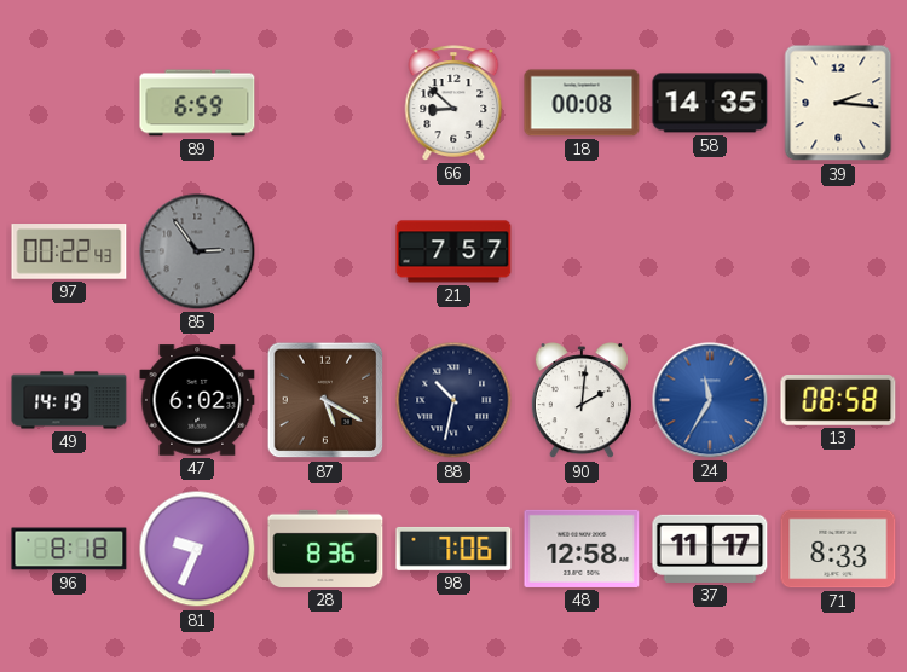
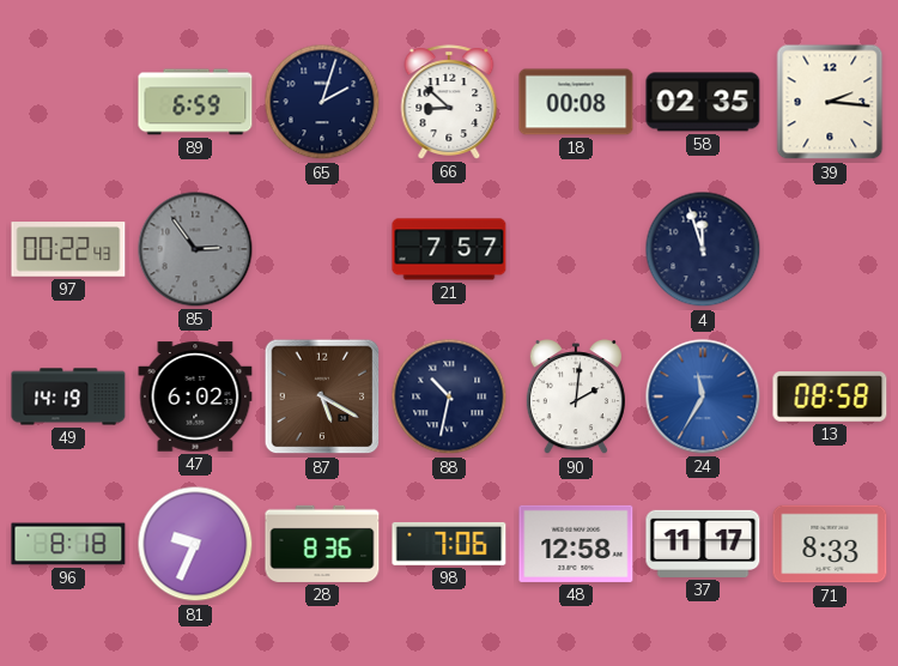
65: none -> 2:03 (322, 102)
58: 14:35 -> 02:35 (703, 102)
4: none -> 11:57 (703, 249)
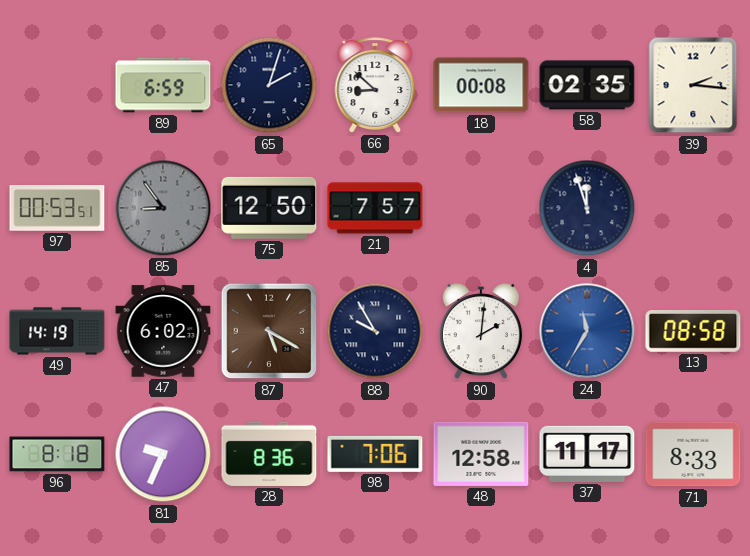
97: 00:22 -> 00:53 (57, 208)
85: 2:54 -> 8:54 (163, 208)
75: none -> 12:50 (269, 208)
88: 10:32 -> 9:55 (375, 331)
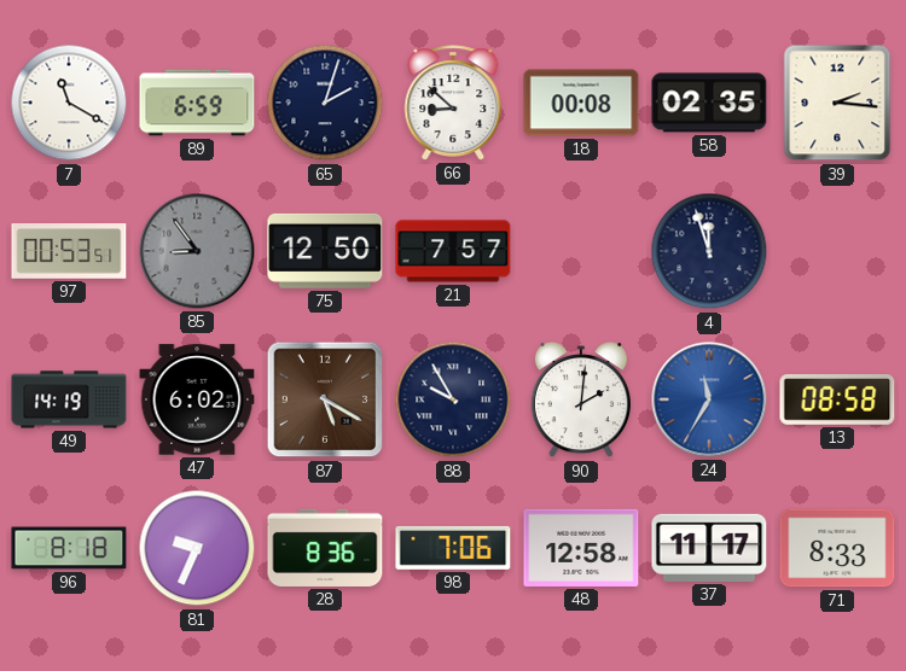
7: none -> 11:20 (69, 103)
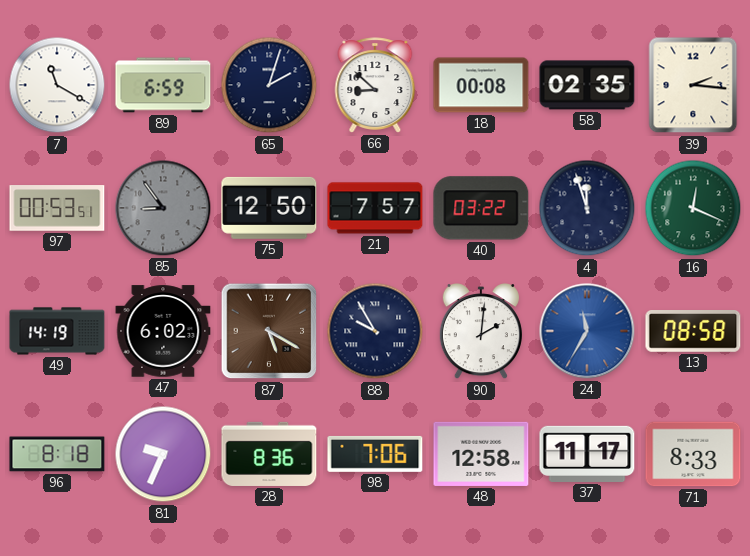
40: none -> 03:22 (481, 208)
16: none -> 12:19 (693, 208)
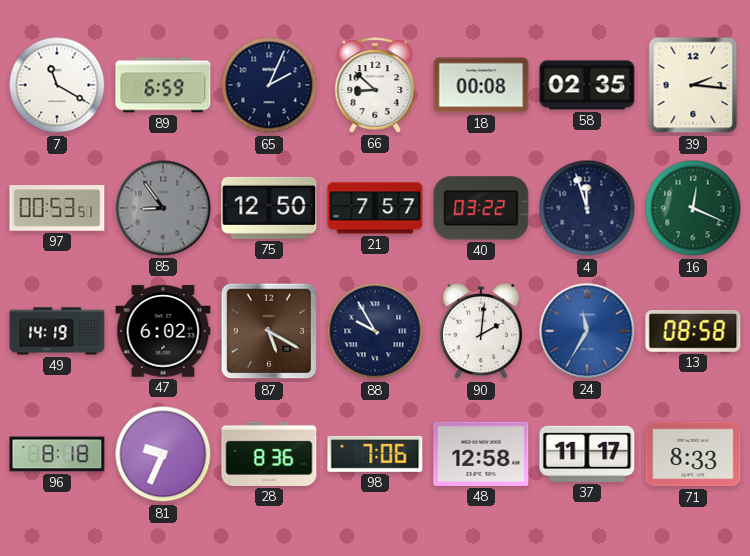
65: 2:03 -> 2:04 (269, 85)
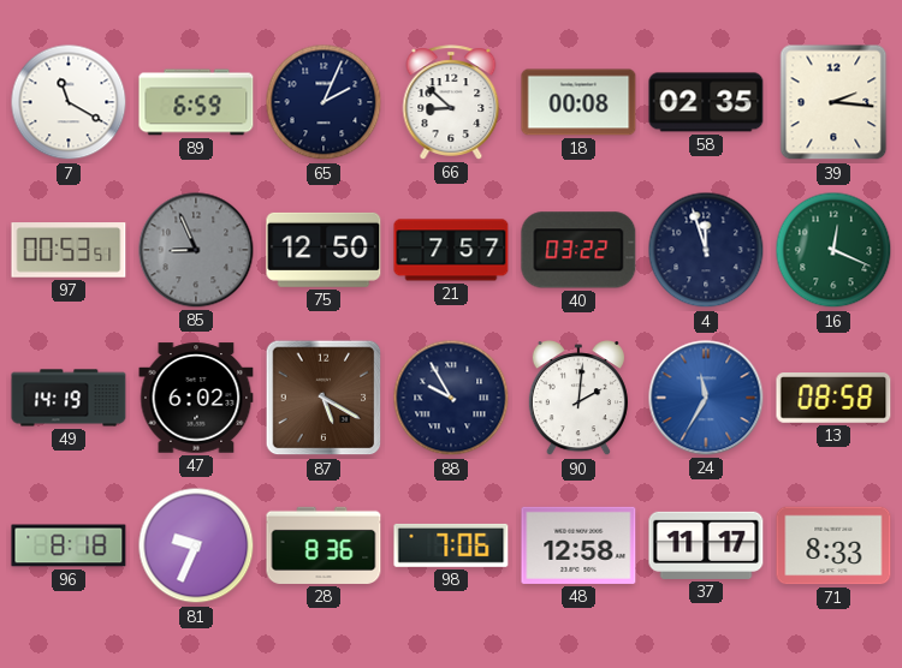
85: 8:54 -> 8:56 (196, 250)
